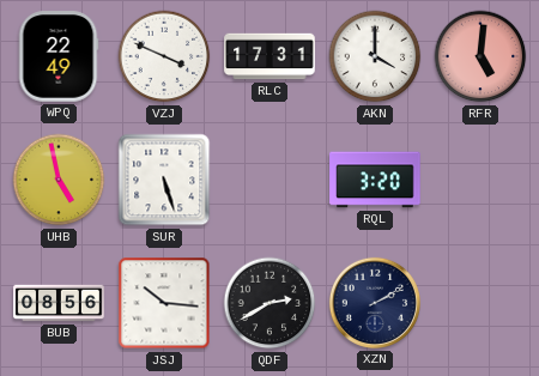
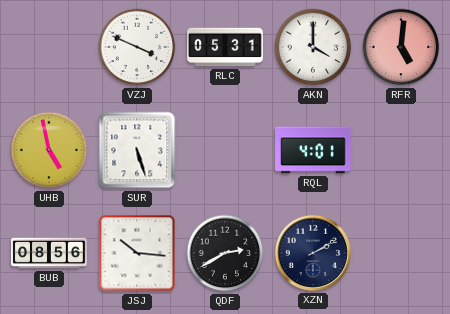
WPQ: 22:49 -> none (59, 56)
RLC: 17:31 -> 05:31 (225, 47)
RQL: 3:20 -> 4:01 (313, 150)
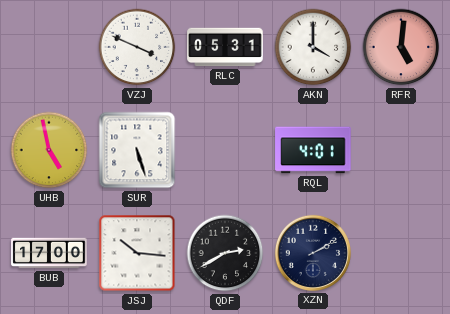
BUB: 08:56 -> 17:00 (49, 253)
